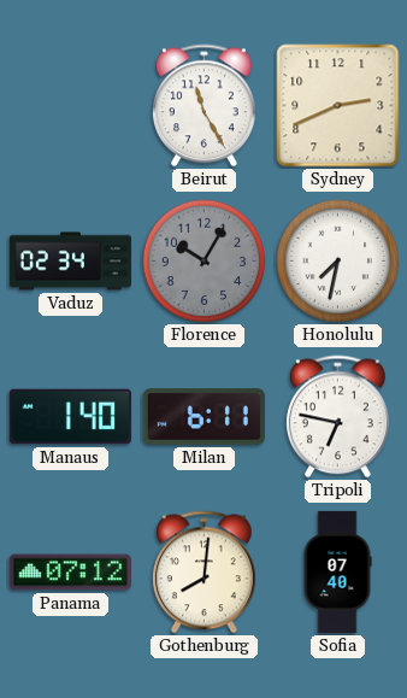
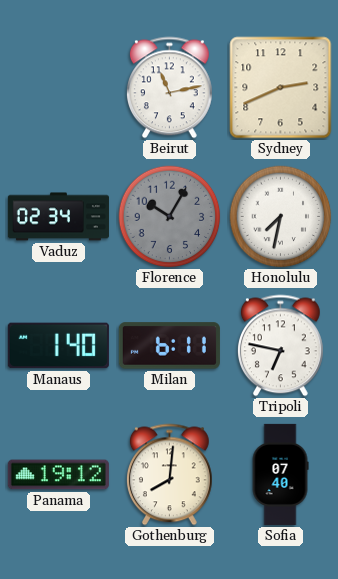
Beirut: 11:25 -> 11:13 (169, 88)
Panama: 07:12 -> 19:12 (58, 475)
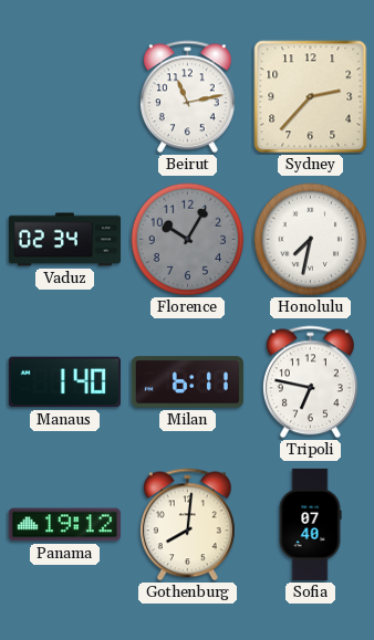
Sydney: 2:41 -> 2:37 (311, 97)
